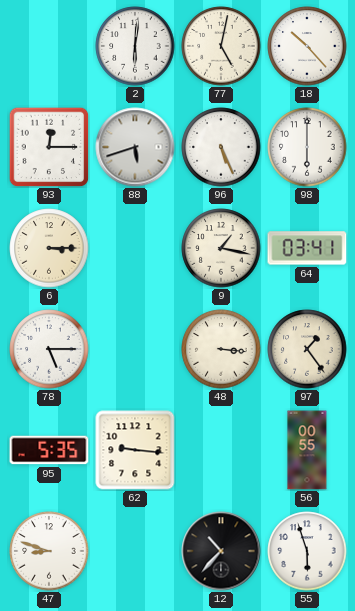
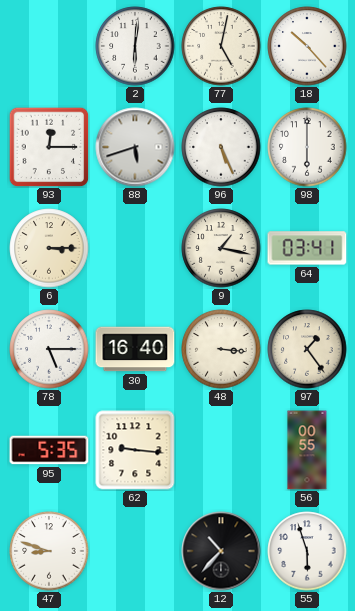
30: none -> 16:40 (135, 349)
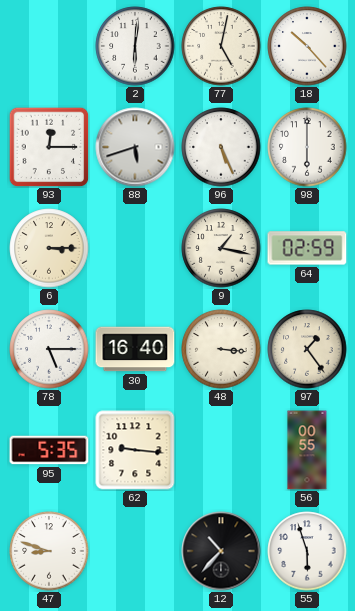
64: 03:41 -> 02:59 (307, 248)
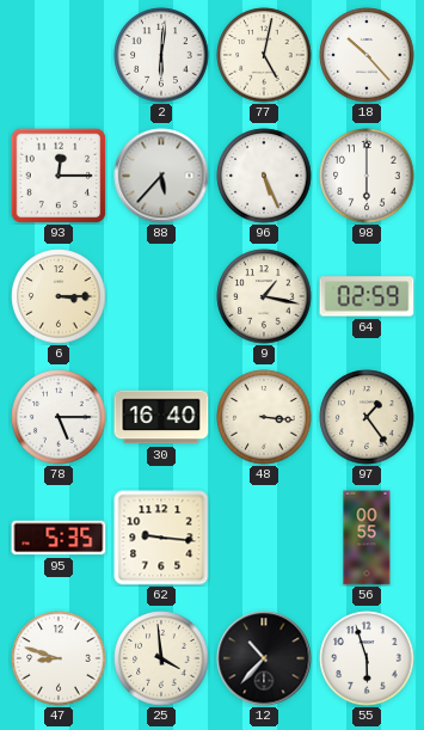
88: 5:42 -> 5:37 (161, 176)
25: none -> 3:59 (161, 658)
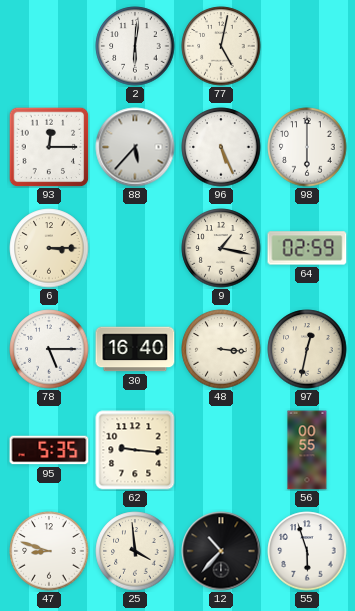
18: 10:23 -> none (367, 55)
97: 1:24 -> 12:32 (307, 349)
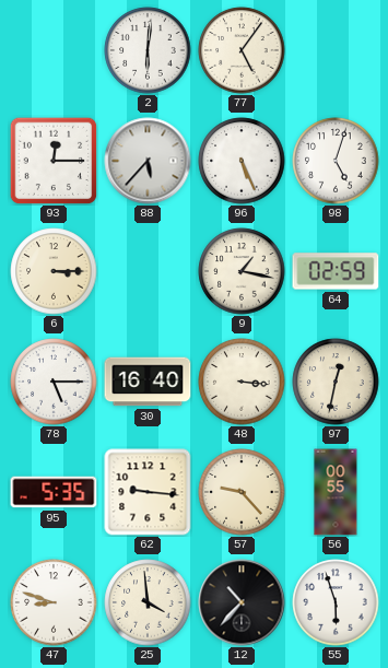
77: 5:02 -> 5:06 (242, 50)
98: 6:00 -> 5:03 (336, 161)
57: none -> 9:23 (242, 492)
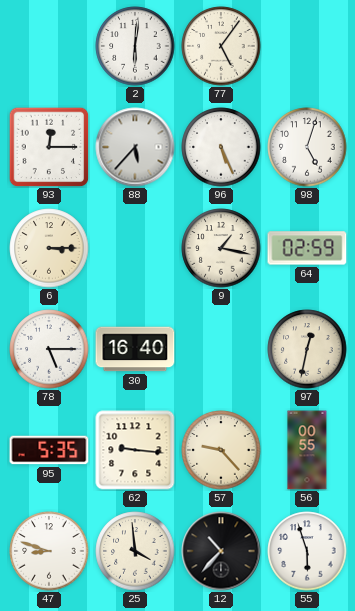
48: 3:16 -> none (242, 382)
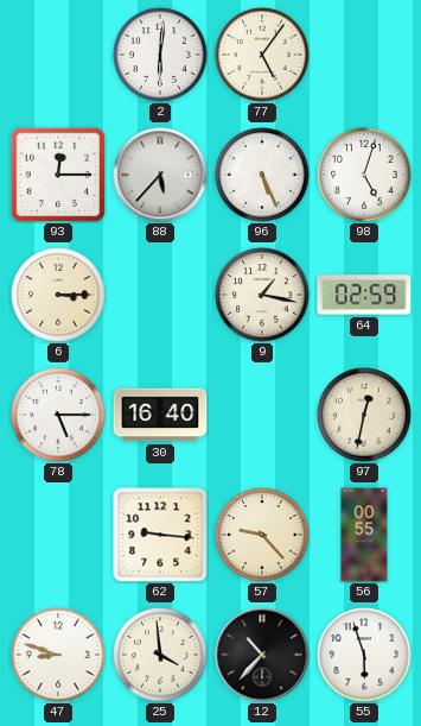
95: 5:35 -> none (49, 450)
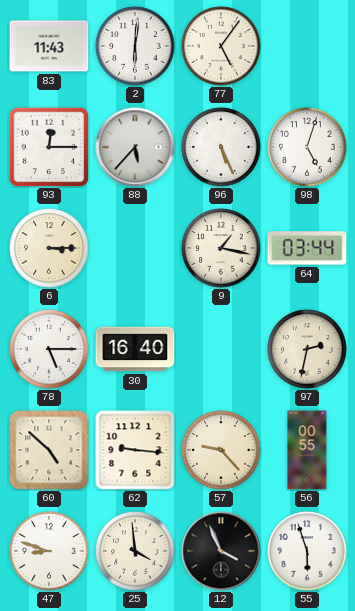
83: none -> 11:43 (49, 46)
64: 02:59 -> 03:44 (307, 248)
97: 12:32 -> 2:32 (307, 349)
60: none -> 4:52 (49, 450)
12: 10:37 -> 3:56 (221, 551)
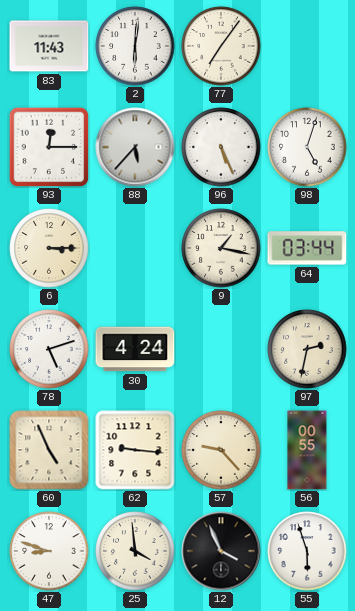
77: 5:06 -> 7:06 (221, 46)
78: 5:15 -> 5:12 (49, 349)
30: 16:40 -> 4:24 (135, 349)
60: 4:52 -> 4:56 (49, 450)
